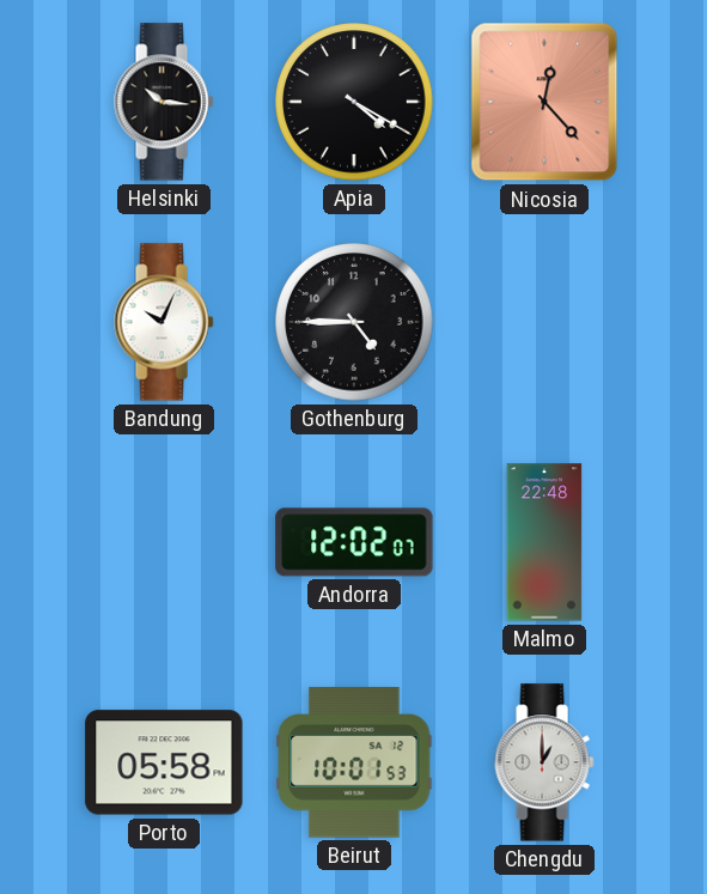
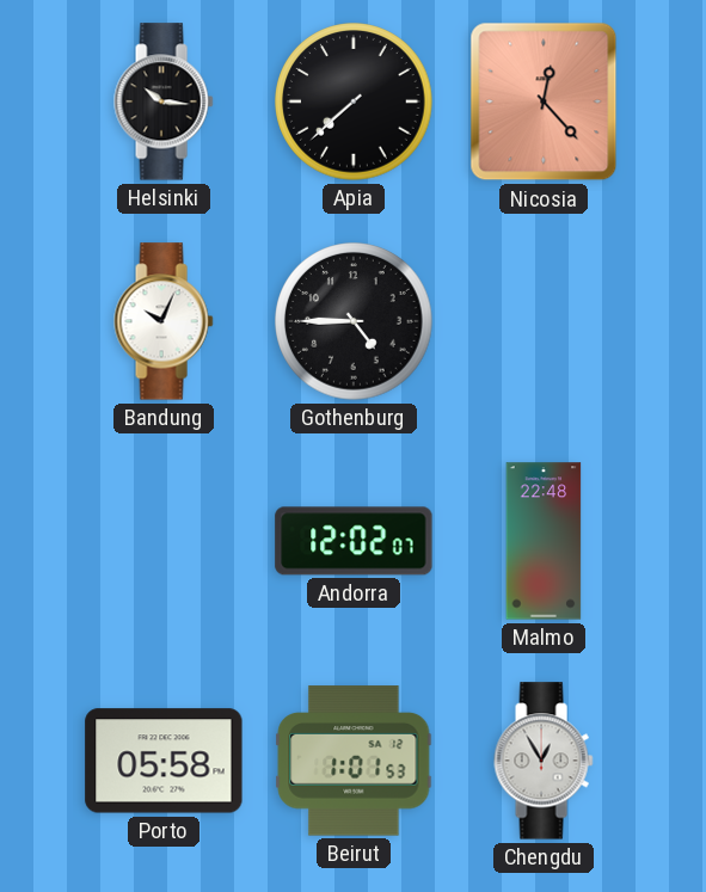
Apia: 4:20 -> 7:38 (354, 101)
Beirut: 10:01 -> 1:01 (354, 761)
Chengdu: 1:00 -> 12:55 (544, 761)
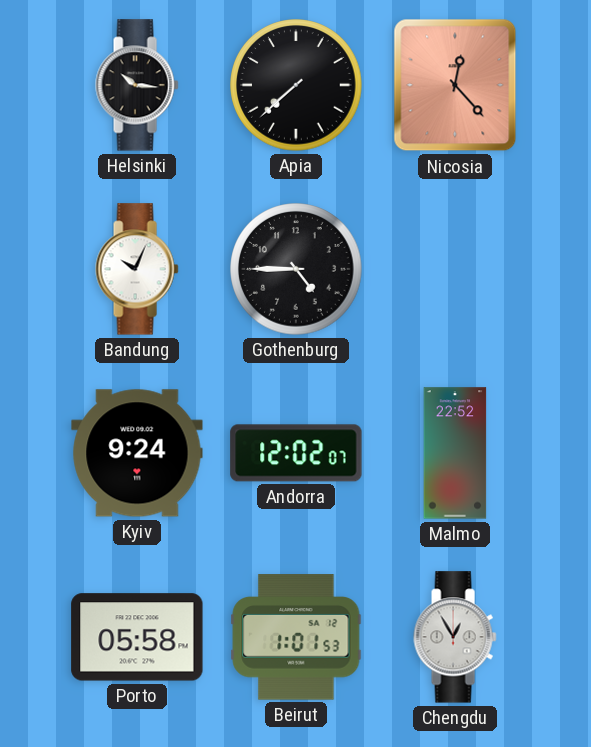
Kyiv: none -> 9:24 (137, 453)
Malmo: 22:48 -> 22:52 (455, 453)
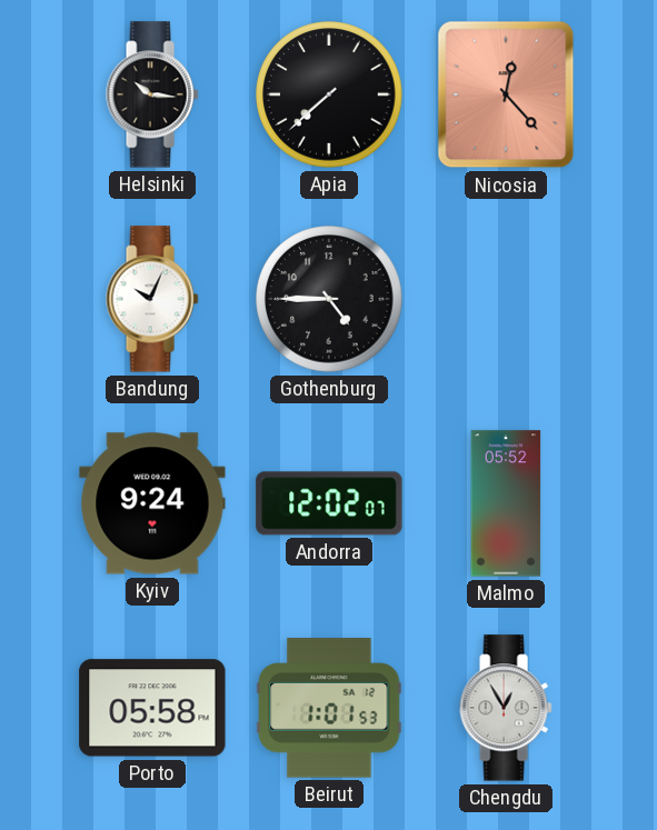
Malmo: 22:52 -> 05:52 (506, 503)
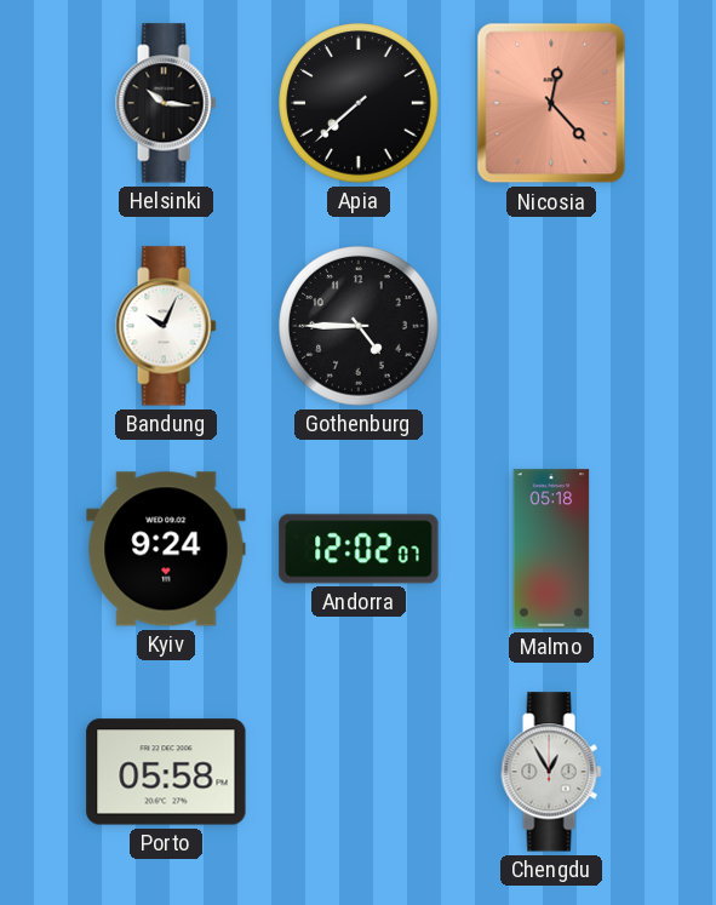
Malmo: 05:52 -> 05:18 (551, 549)
Beirut: 1:01 -> none (329, 708)
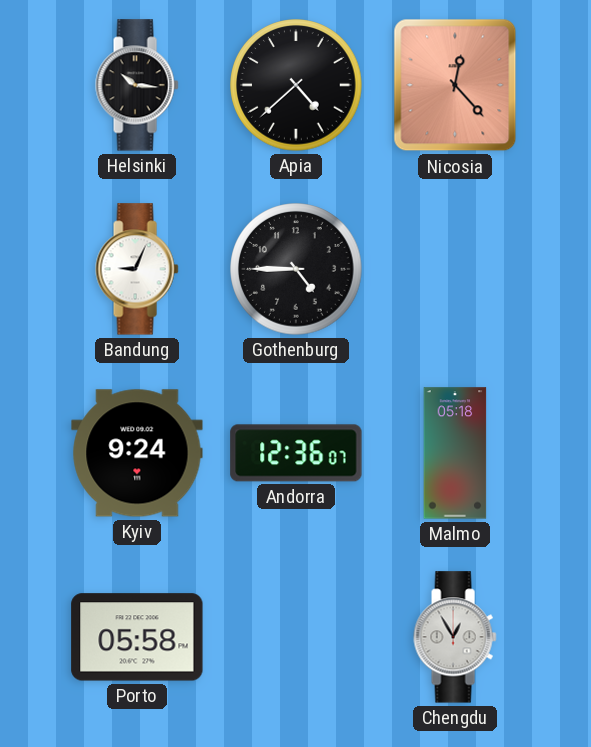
Apia: 7:38 -> 4:38 (296, 85)
Bandung: 10:04 -> 9:04 (137, 269)
Andorra: 12:02 -> 12:36 (296, 453)
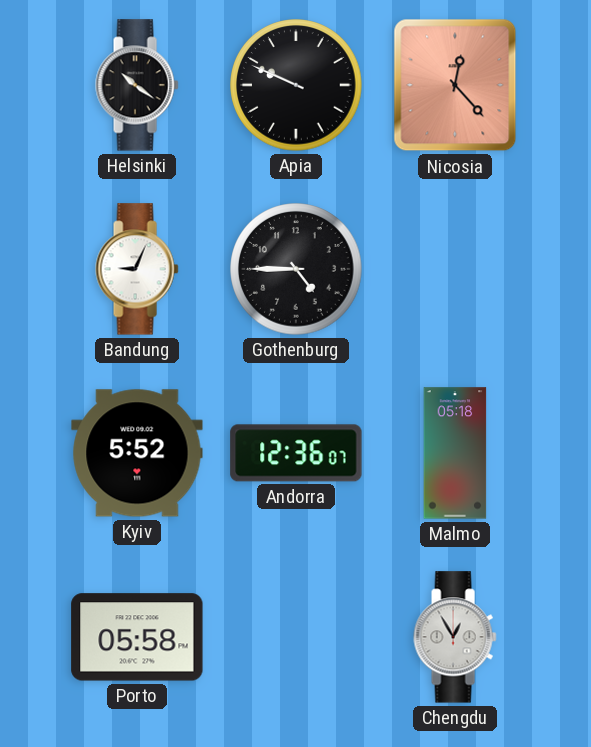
Helsinki: 10:16 -> 10:21 (137, 85)
Apia: 4:38 -> 9:49 (296, 85)
Kyiv: 9:24 -> 5:52 (137, 453)
